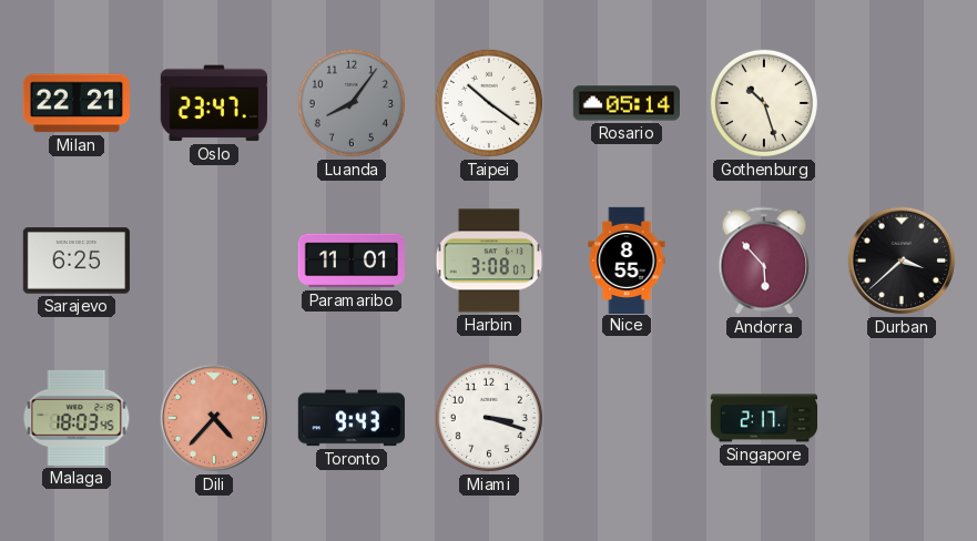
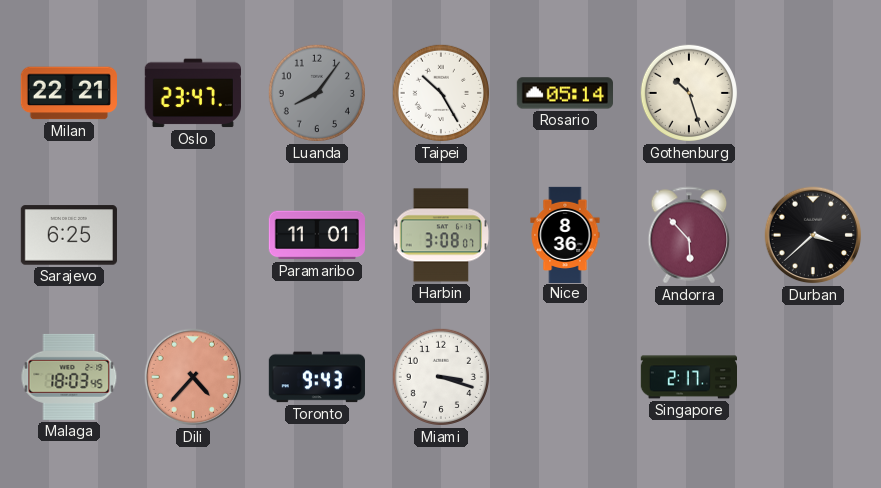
Taipei: 10:21 -> 10:25 (441, 93)
Nice: 8:55 -> 8:36 (565, 234)
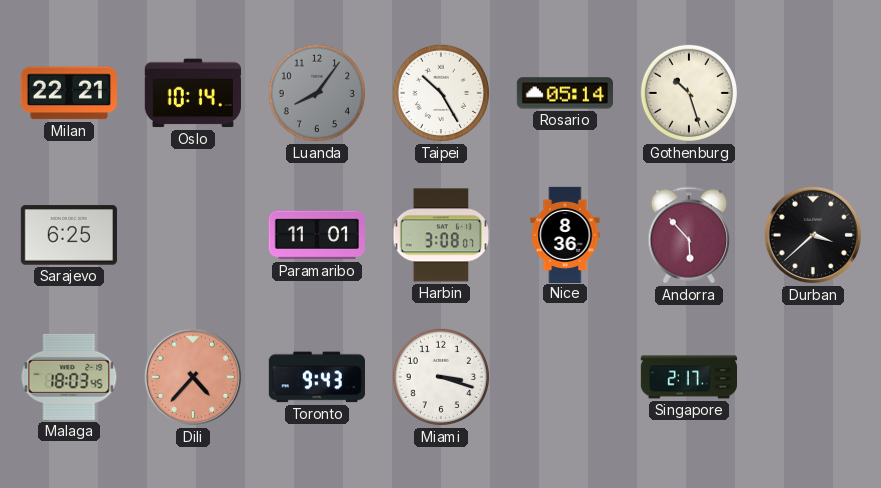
Oslo: 23:47 -> 10:14 (193, 93)
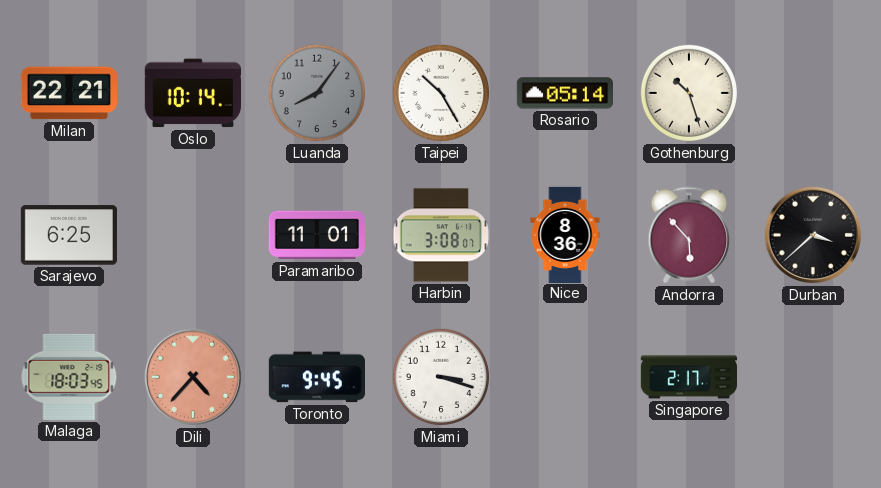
Toronto: 9:43 -> 9:45 (317, 377)
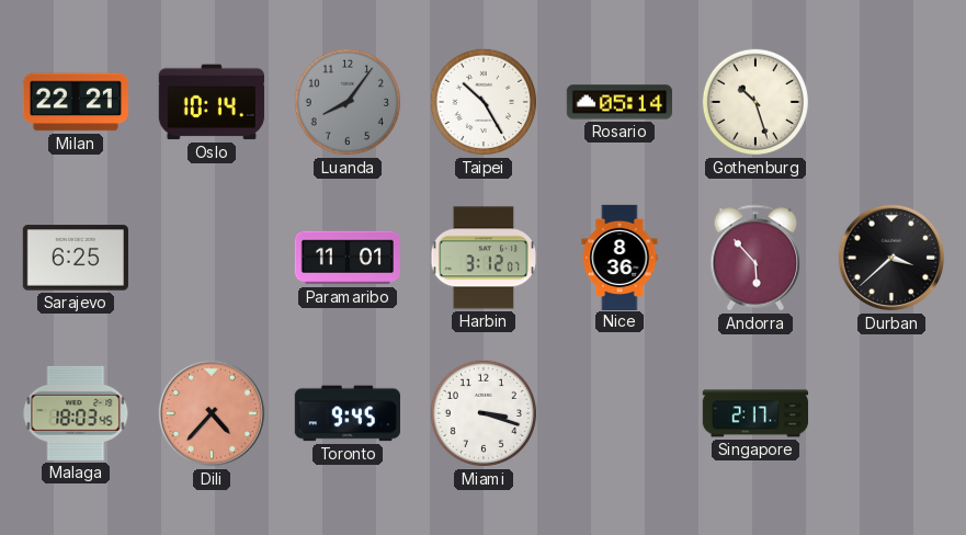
Harbin: 3:08 -> 3:12 (484, 258)
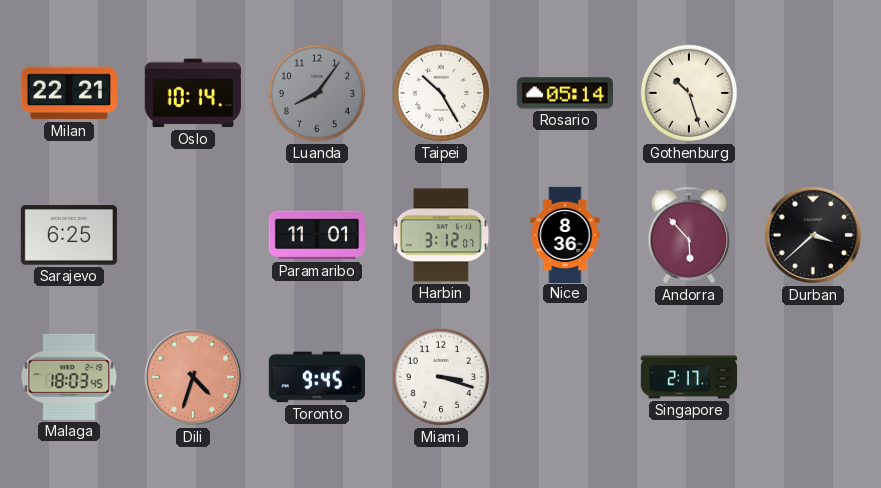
Dili: 4:37 -> 4:33 (193, 377)
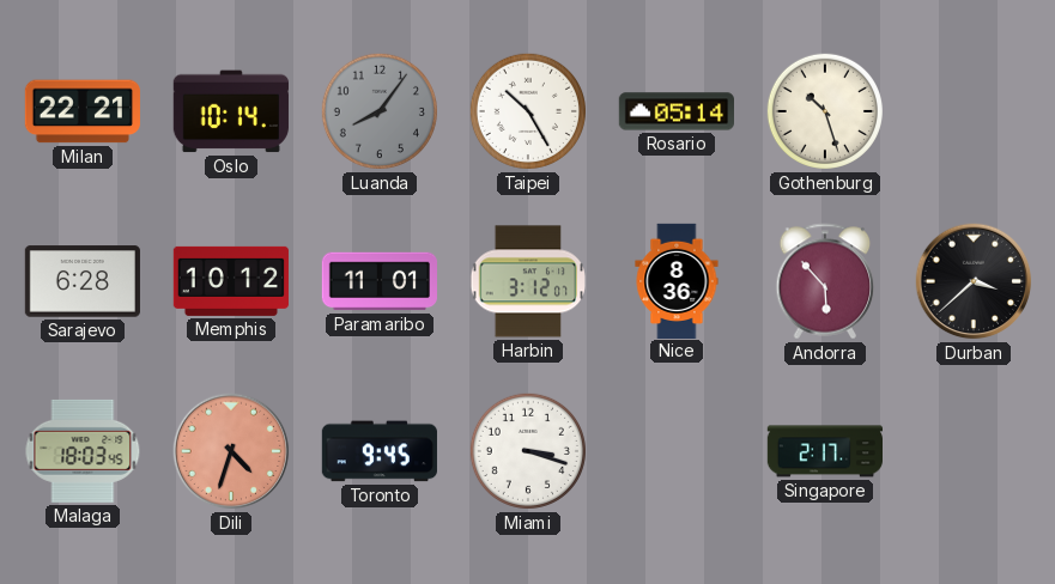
Sarajevo: 6:25 -> 6:28 (83, 281)
Memphis: none -> 10:12 (231, 281)
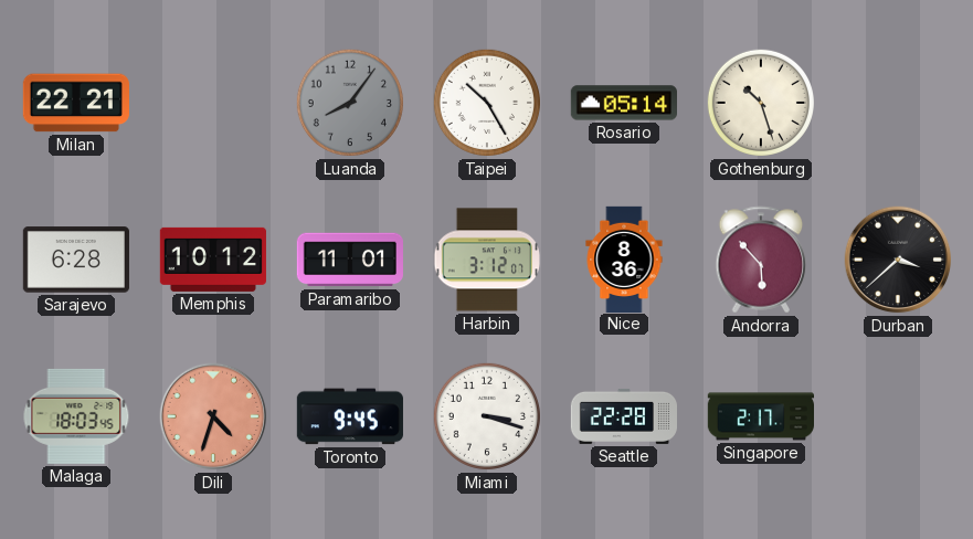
Oslo: 10:14 -> none (231, 111)
Seattle: none -> 22:28 (623, 416)
